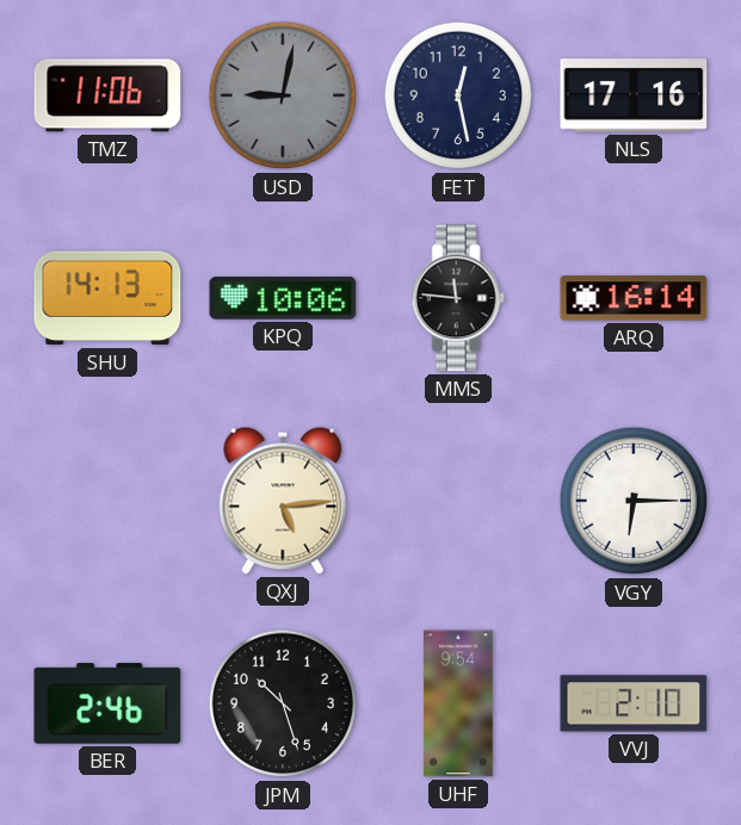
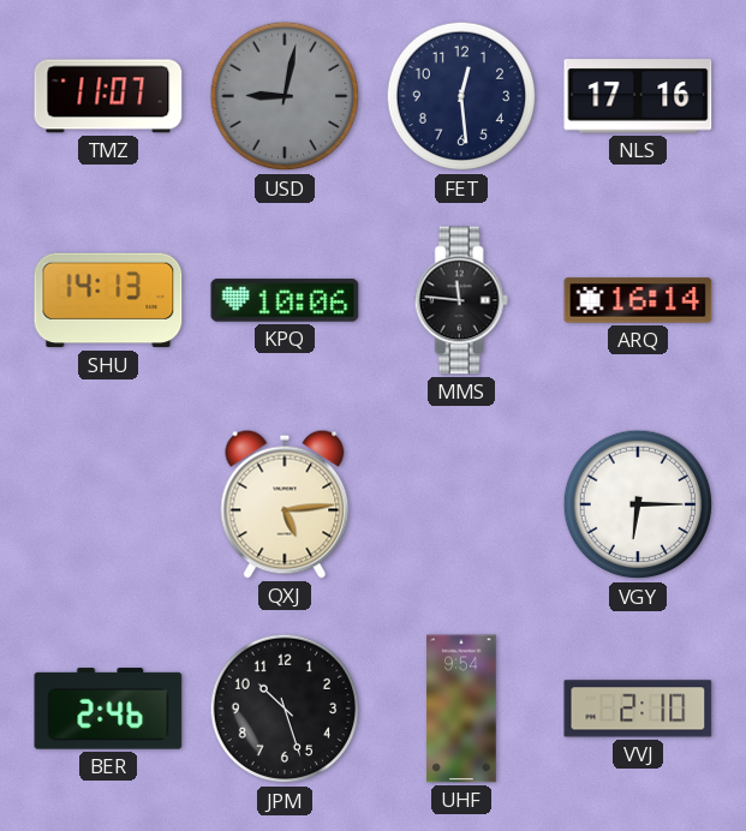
TMZ: 11:06 -> 11:07 (108, 96)
FET: 12:28 -> 12:29 (461, 96)
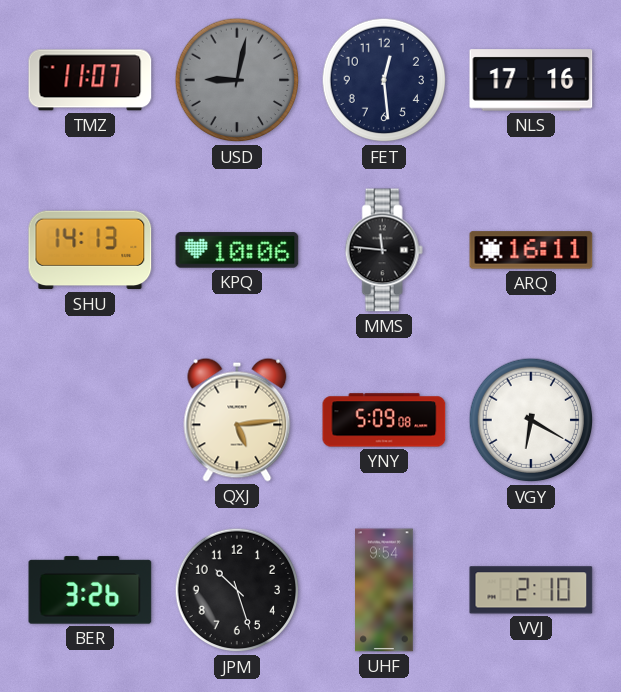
ARQ: 16:14 -> 16:11 (531, 250)
YNY: none -> 5:09 (384, 420)
VGY: 6:15 -> 6:20 (531, 420)
BER: 2:46 -> 3:26 (90, 590)
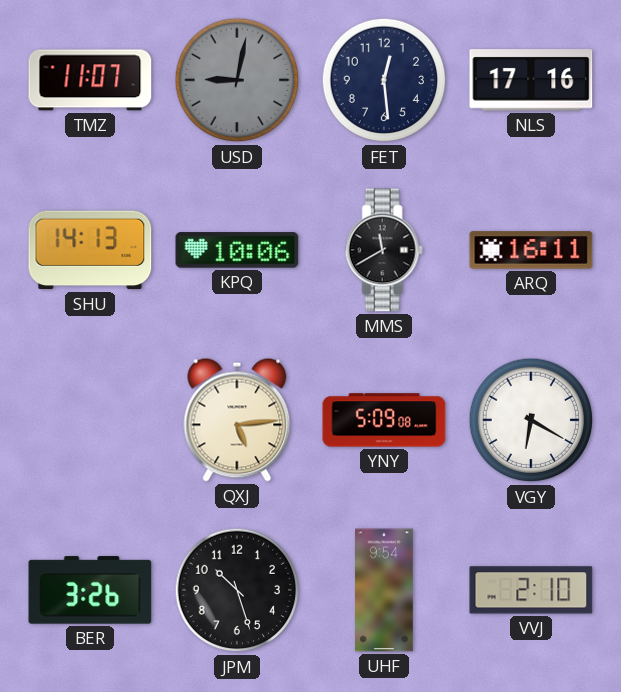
MMS: 11:46 -> 11:40 (384, 250)
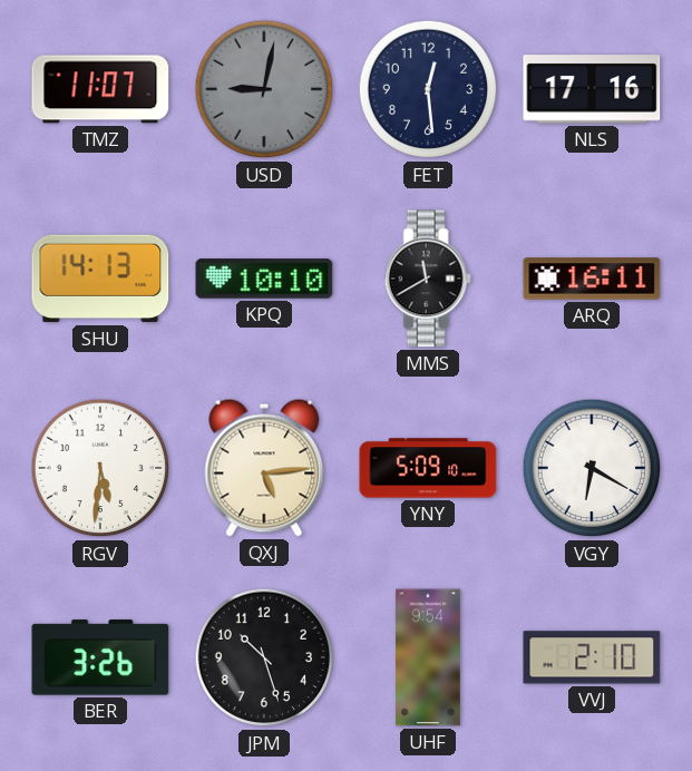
KPQ: 10:06 -> 10:10 (264, 279)
RGV: none -> 5:31 (100, 468)
YNY: 5:09:08 -> 5:09:10 (428, 468)
